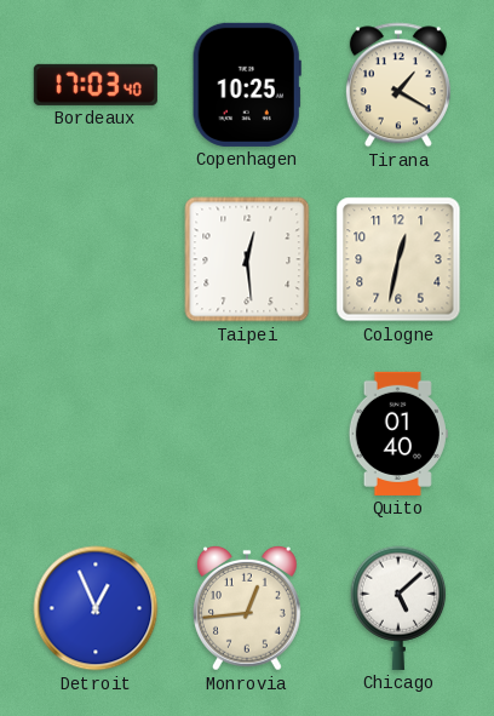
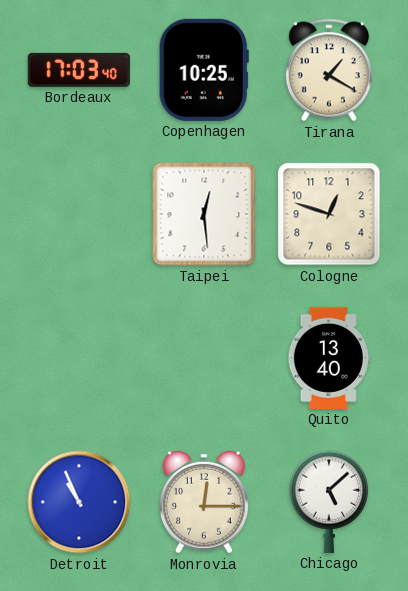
Cologne: 12:32 -> 12:48 (329, 214)
Quito: 01:40 -> 13:40 (329, 358)
Detroit: 12:56 -> 10:56 (79, 502)
Monrovia: 12:44 -> 12:15 (204, 502)
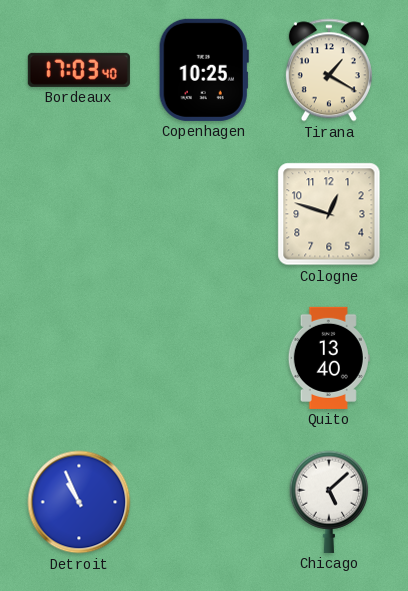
Taipei: 12:29 -> none (204, 214)
Monrovia: 12:15 -> none (204, 502)
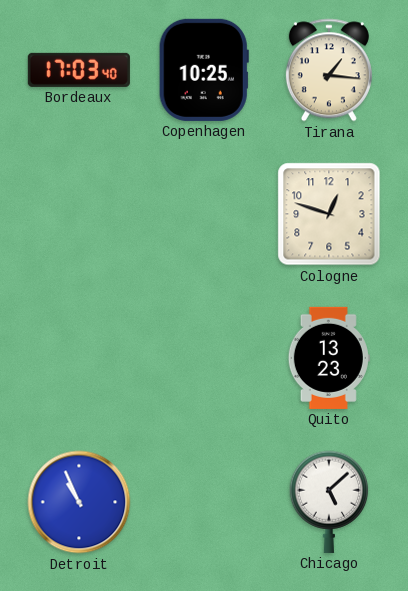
Tirana: 1:20 -> 1:16 (329, 70)
Quito: 13:40 -> 13:23 (329, 358)
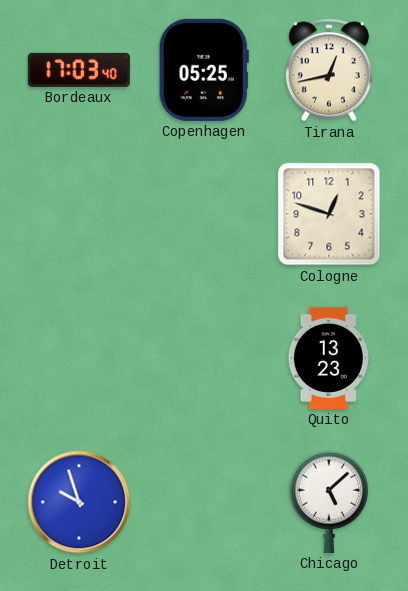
Copenhagen: 10:25 -> 05:25 (204, 70)
Tirana: 1:16 -> 12:43 (329, 70)
Detroit: 10:56 -> 9:57 (79, 502)
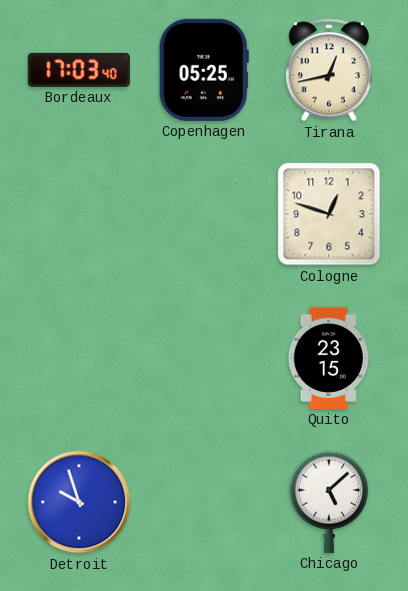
Quito: 13:23 -> 23:15 (329, 358)
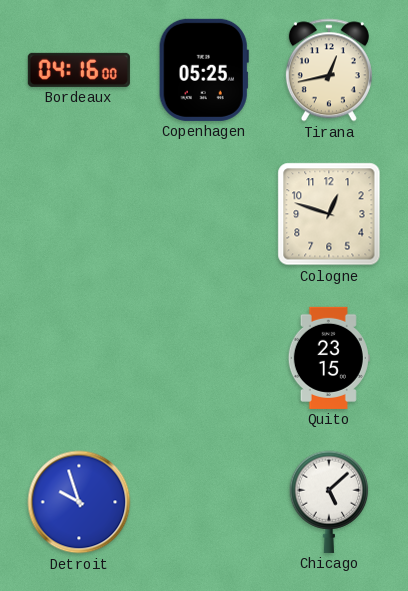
Bordeaux: 17:03 -> 04:16 (79, 70)
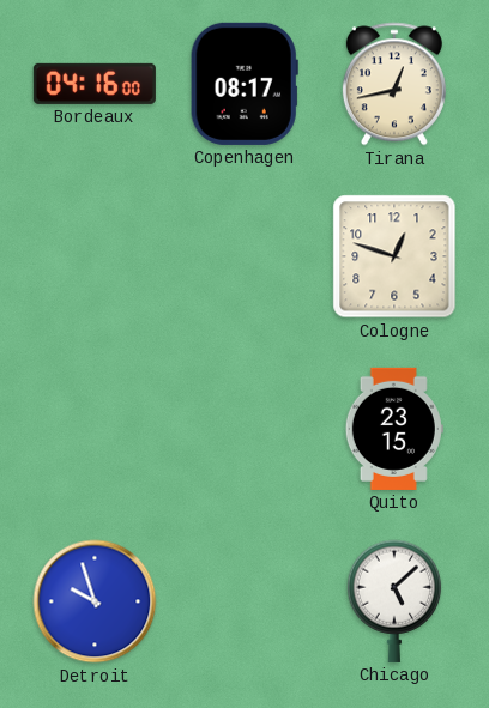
Copenhagen: 05:25 -> 08:17 (244, 84)
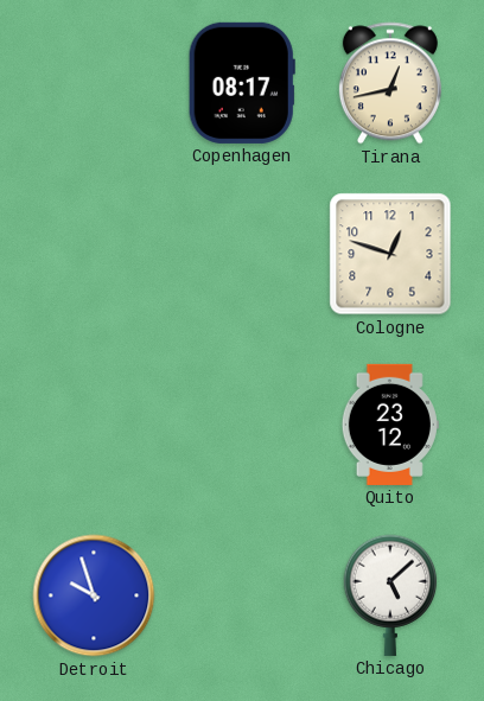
Bordeaux: 04:16 -> none (95, 84)
Quito: 23:15 -> 23:12 (390, 425)
